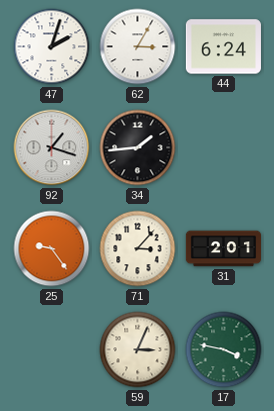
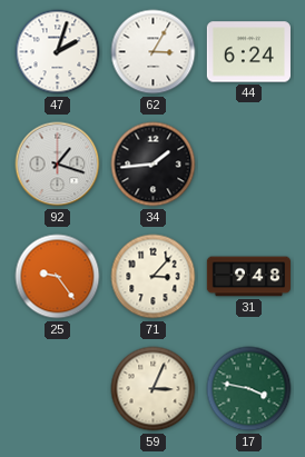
31: 2:01 -> 9:48 (248, 277)
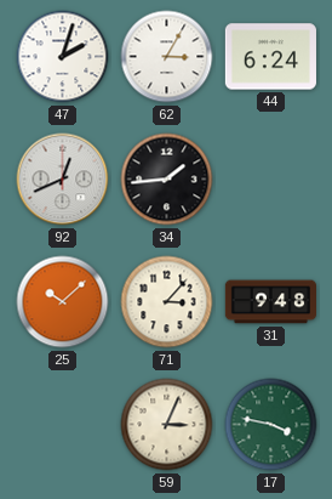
92: 1:18 -> 12:41 (63, 180)
25: 9:24 -> 10:08 (63, 302)
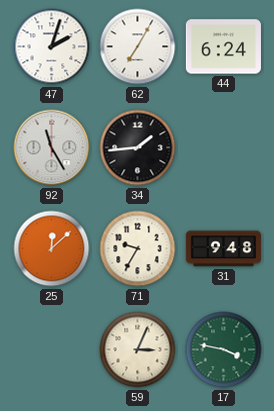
62: 3:05 -> 7:05 (138, 47)
92: 12:41 -> 11:25 (52, 148)
25: 10:08 -> 12:08 (52, 249)
71: 3:07 -> 9:35 (138, 249)
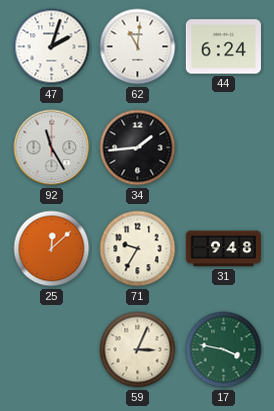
62: 7:05 -> 11:01 (138, 47)
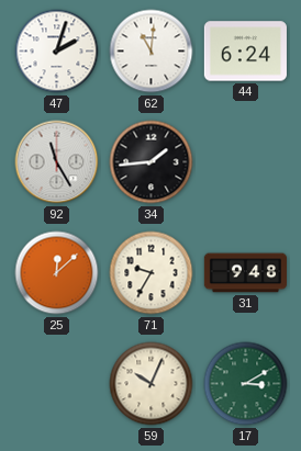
59: 3:04 -> 10:04 (152, 384)
17: 3:47 -> 3:10 (246, 384)
